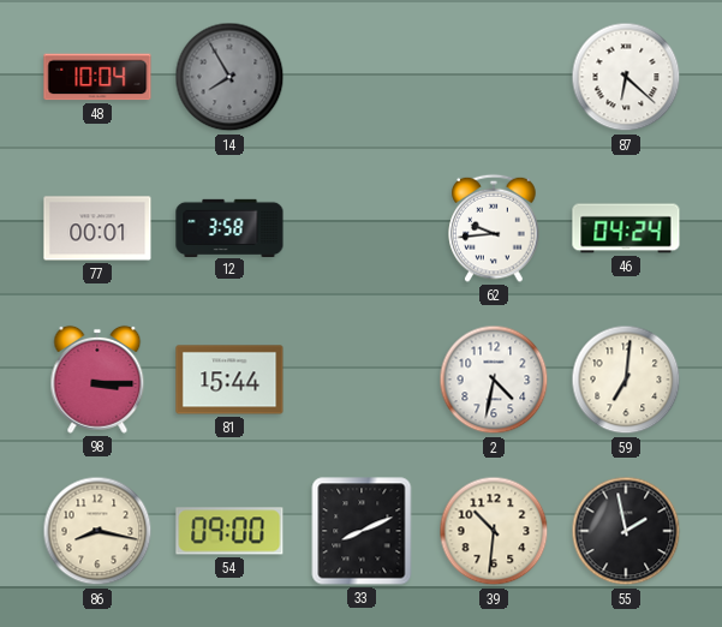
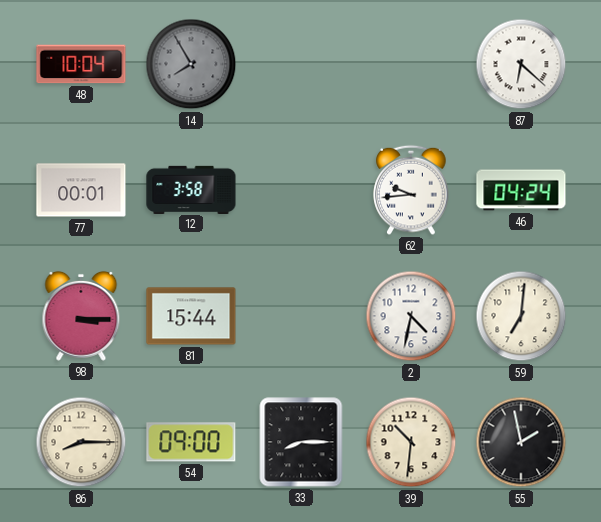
86: 8:17 -> 8:15 (81, 442)
33: 8:11 -> 8:15 (301, 442)
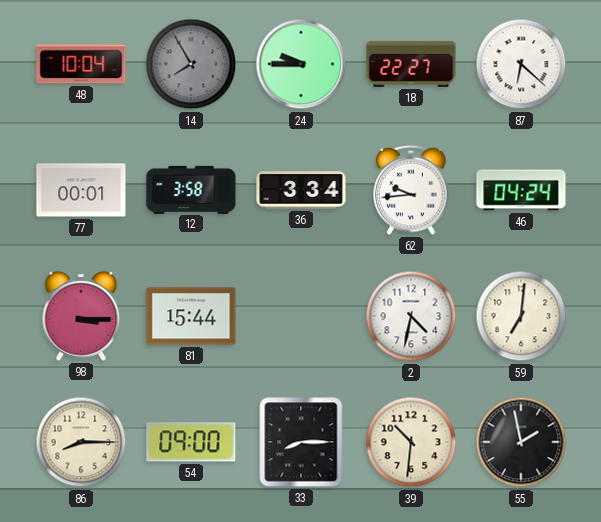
24: none -> 9:45 (301, 64)
18: none -> 22:27 (411, 64)
36: none -> 3:34 (301, 190)
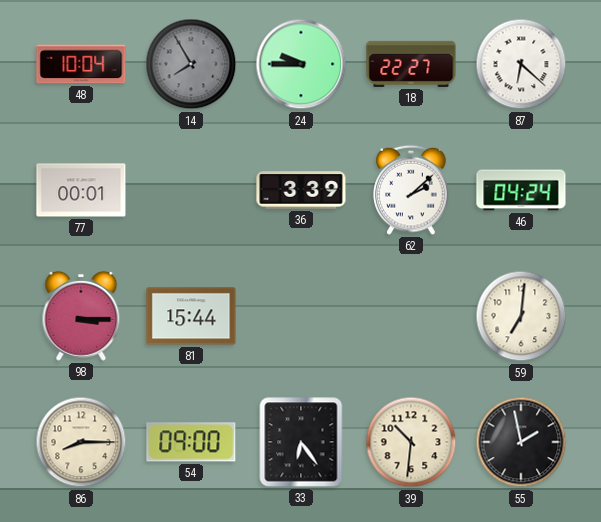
12: 3:58 -> none (191, 189)
36: 3:34 -> 3:39 (301, 190)
62: 9:44 -> 2:08 (411, 190)
2: 4:32 -> none (411, 316)
33: 8:15 -> 6:24 (301, 442)
